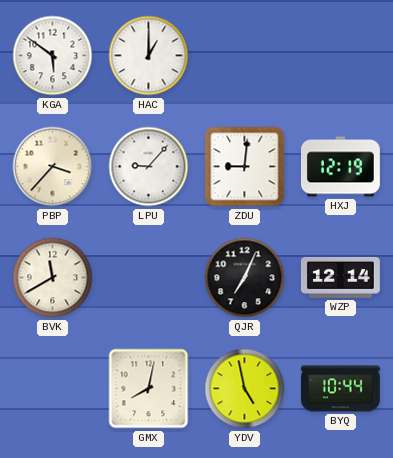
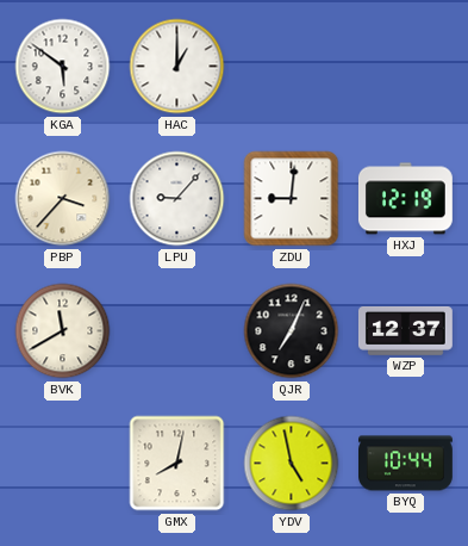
WZP: 12:14 -> 12:37 (405, 331)
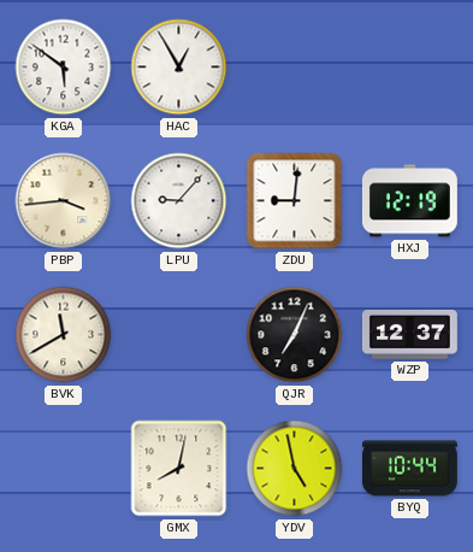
HAC: 1:00 -> 12:55 (179, 67)
PBP: 3:37 -> 3:44 (64, 201)
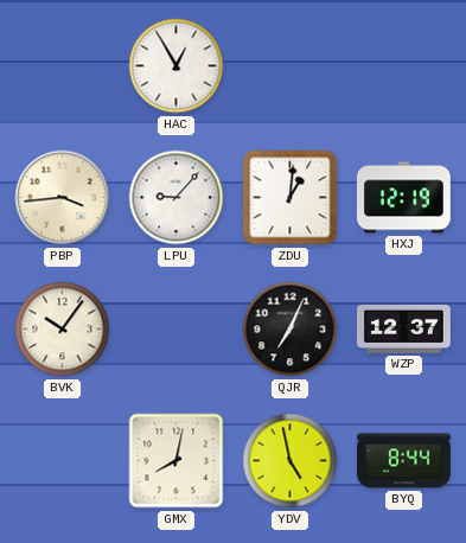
KGA: 5:51 -> none (64, 67)
ZDU: 9:01 -> 1:01 (291, 198)
BVK: 11:40 -> 10:06 (63, 330)
BYQ: 10:44 -> 8:44 (404, 461)
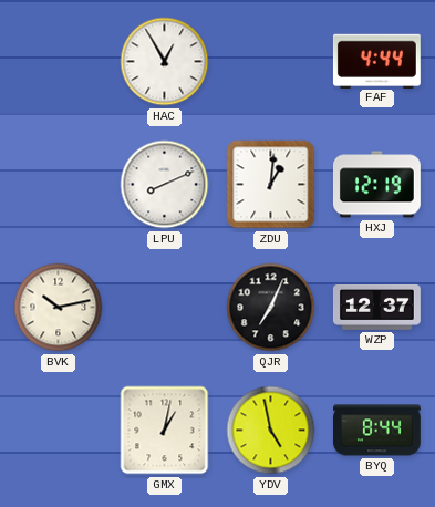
FAF: none -> 4:44 (376, 61)
PBP: 3:44 -> none (63, 198)
LPU: 9:07 -> 8:11 (165, 185)
BVK: 10:06 -> 10:13 (59, 308)
GMX: 8:02 -> 1:02 (165, 431)
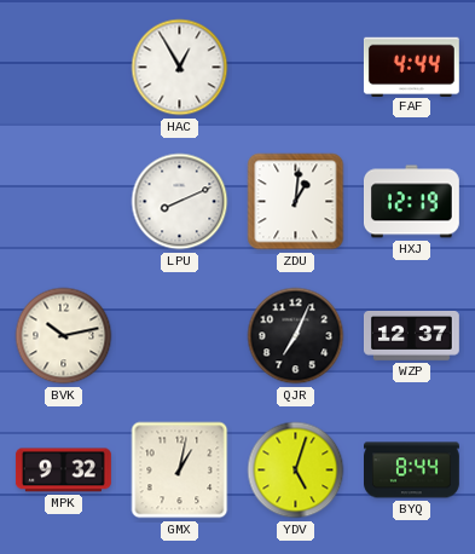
MPK: none -> 9:32 (63, 471)
YDV: 4:58 -> 5:03 (296, 471)
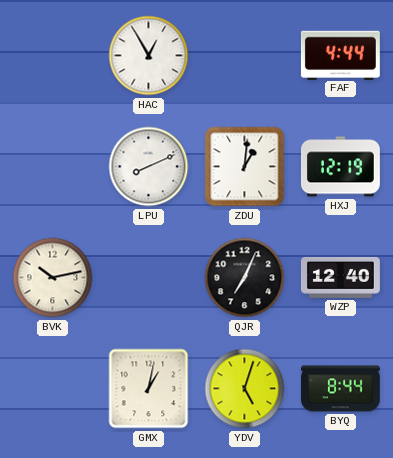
WZP: 12:37 -> 12:40 (340, 278)
MPK: 9:32 -> none (63, 471)
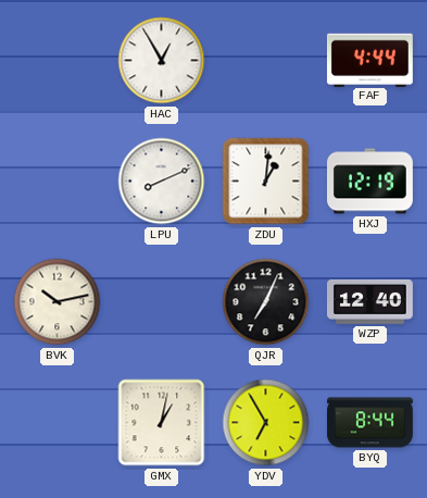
YDV: 5:03 -> 6:55 (266, 423)
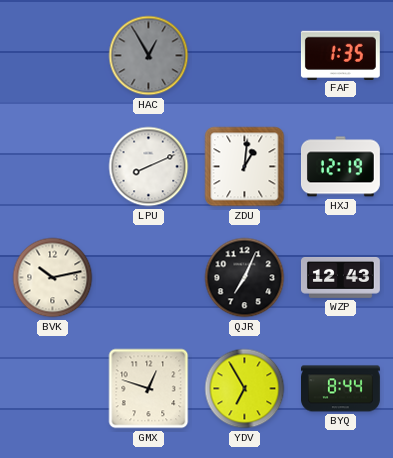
HAC dial: white -> grey (149, 56)
FAF: 4:44 -> 1:35 (340, 55)
WZP: 12:40 -> 12:43 (340, 278)
GMX: 1:02 -> 12:48 (149, 389)
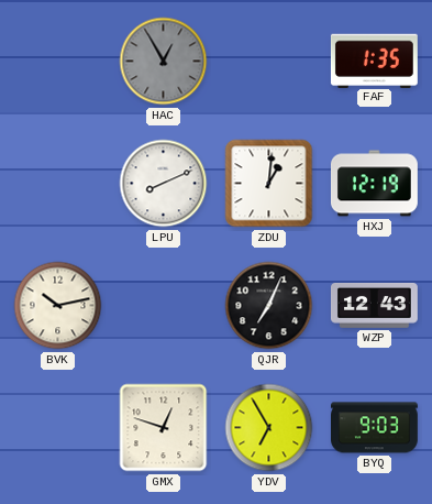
BYQ: 8:44 -> 9:03 (375, 428)
